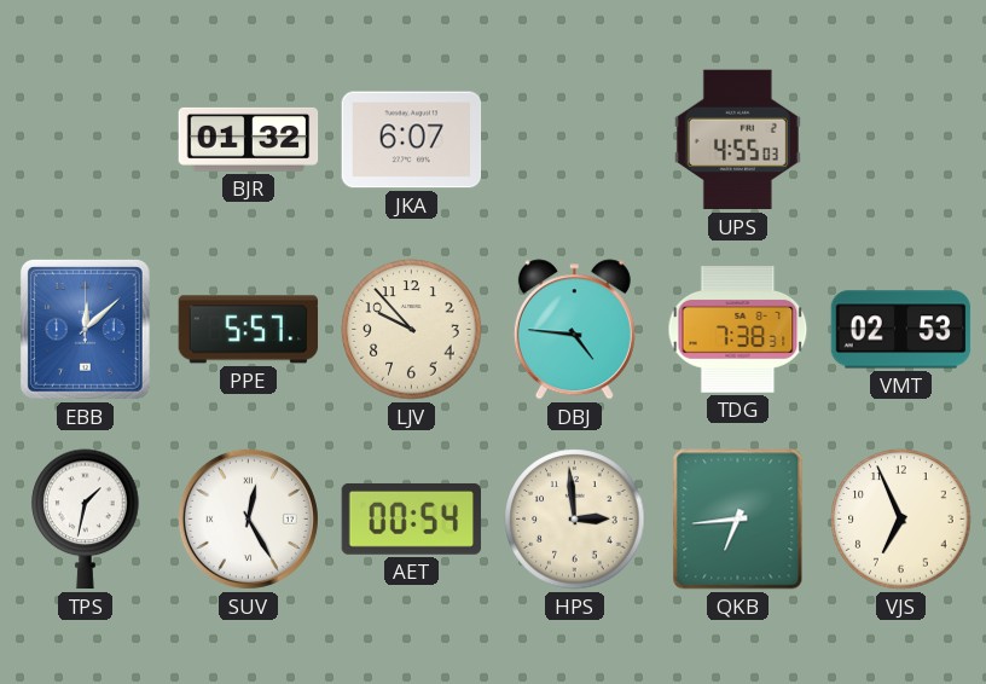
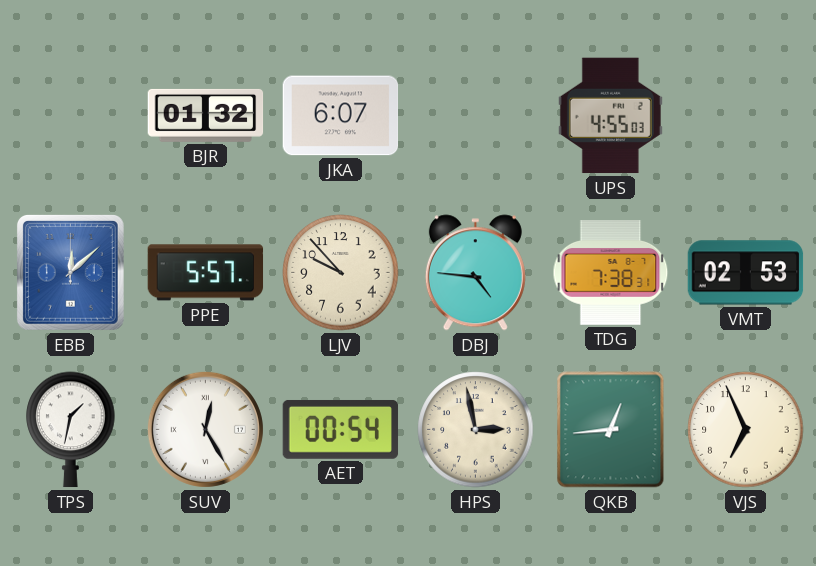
HPS: 2:59 -> 2:58 (476, 430)
QKB: 6:44 -> 12:44 (611, 430)
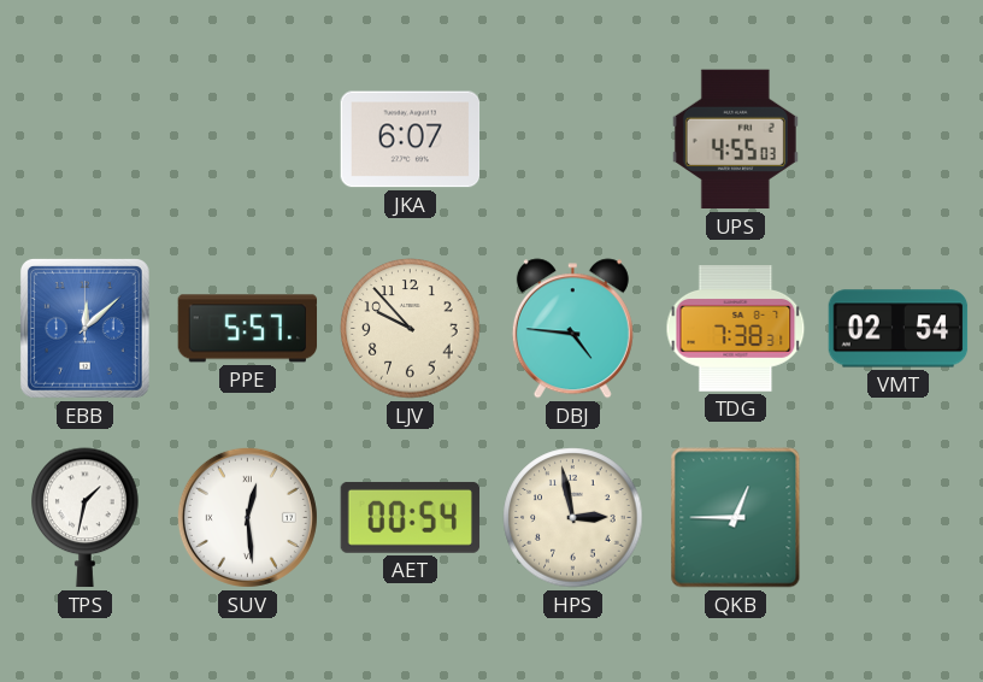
BJR: 01:32 -> none (206, 115)
VMT: 02:53 -> 02:54 (899, 329)
SUV: 12:25 -> 12:29 (247, 517)
QKB: 12:44 -> 12:45 (736, 518)
VJS: 6:56 -> none (746, 430)
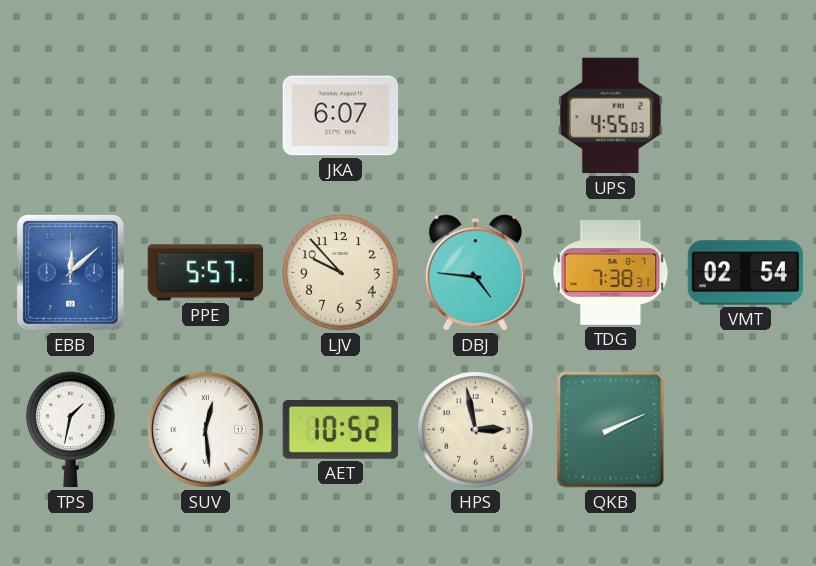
AET: 00:54 -> 10:52 (341, 429)
QKB: 12:45 -> 2:11 (611, 430)
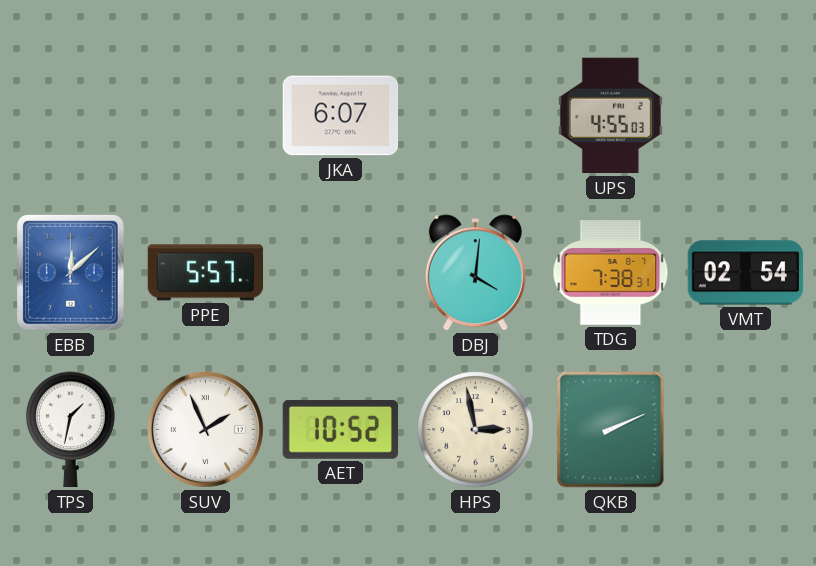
LJV: 9:53 -> none (341, 273)
DBJ: 4:46 -> 4:01 (475, 273)
SUV: 12:29 -> 1:56 (205, 429)
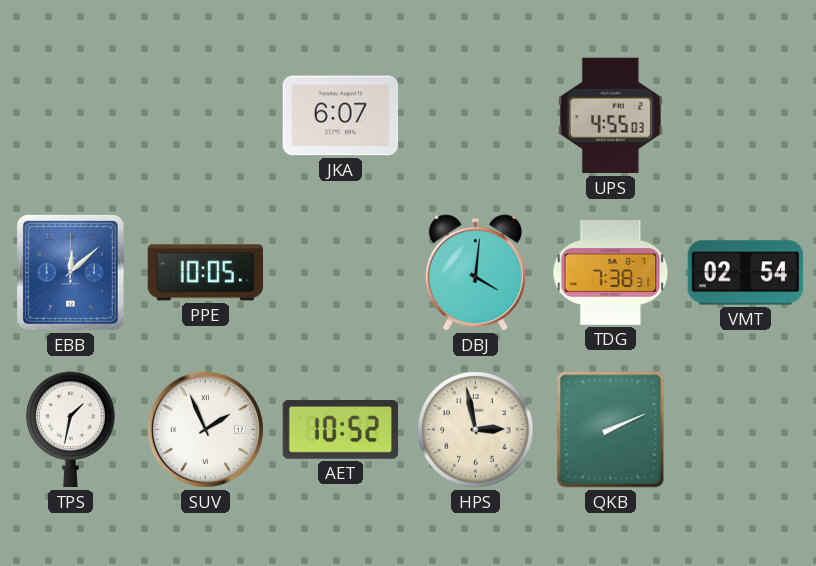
PPE: 5:57 -> 10:05 (206, 273)
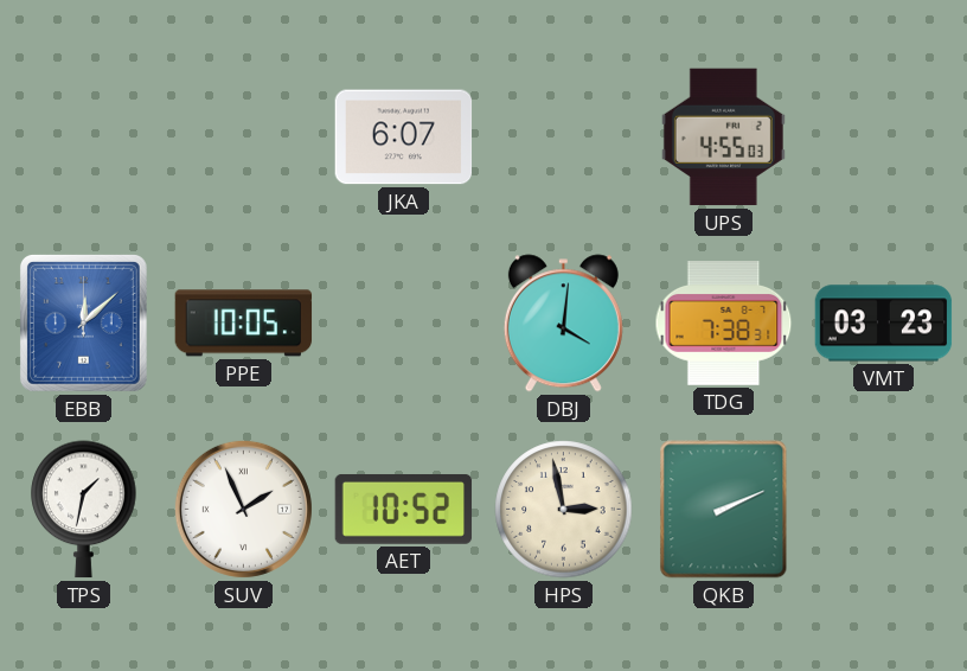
VMT: 02:54 -> 03:23 (884, 324)
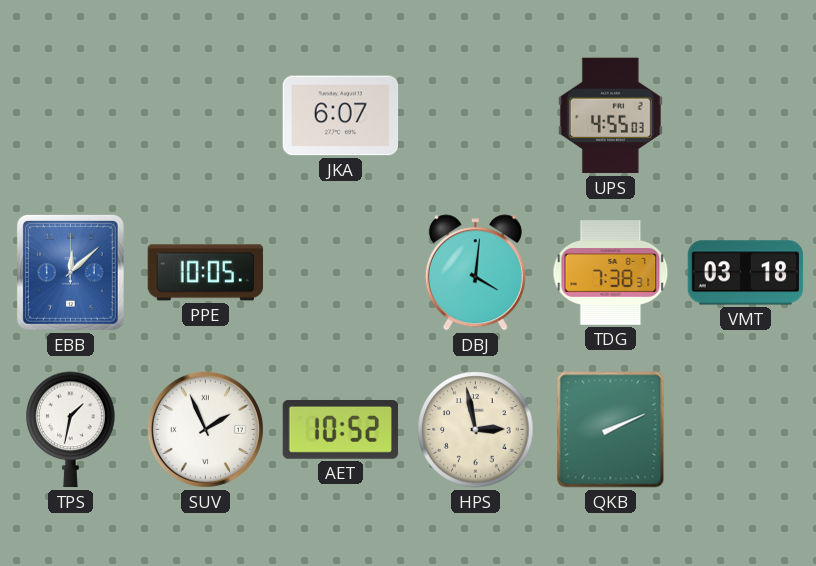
VMT: 03:23 -> 03:18 (746, 273)
